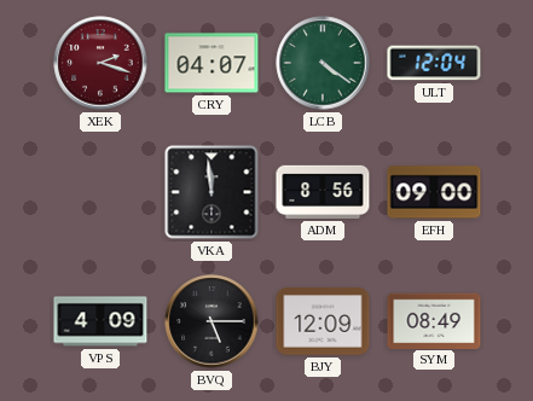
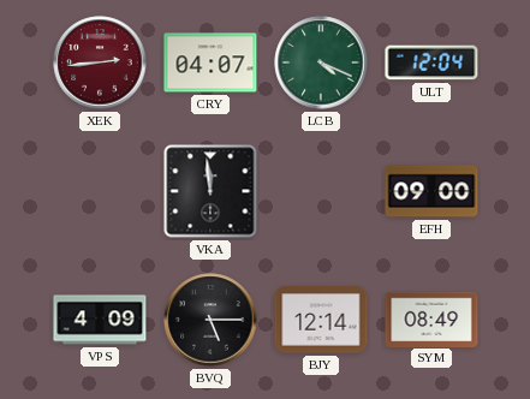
XEK: 2:18 -> 2:44 (100, 62)
LCB: 4:21 -> 4:19 (321, 62)
ADM: 8:56 -> none (323, 192)
BJY: 12:09 -> 12:14 (321, 320)
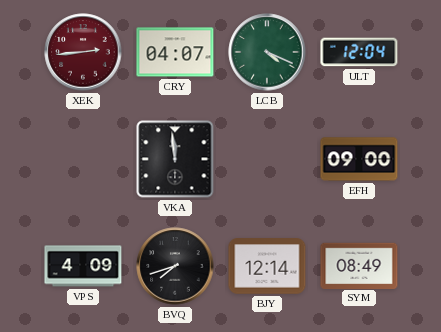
BVQ: 5:15 -> 7:42 (175, 266)
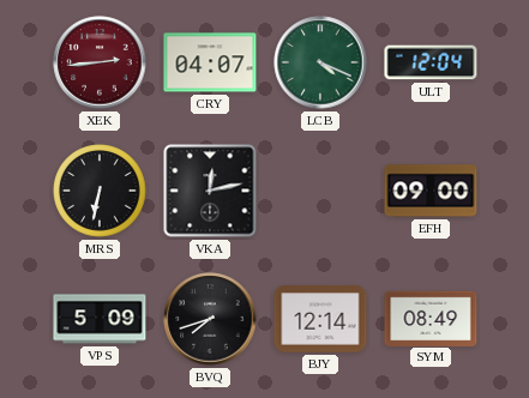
MRS: none -> 6:32 (100, 191)
VKA: 11:59 -> 12:13 (210, 191)
VPS: 4:09 -> 5:09 (100, 319)
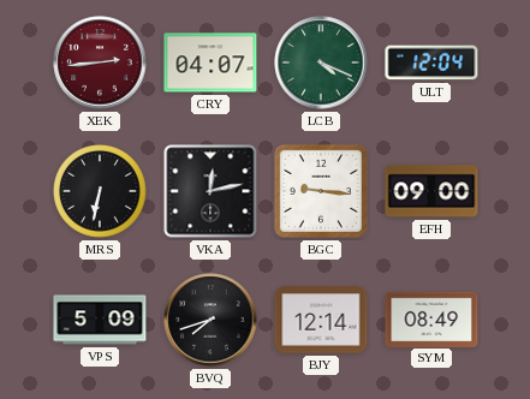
BGC: none -> 9:16 (321, 191)
